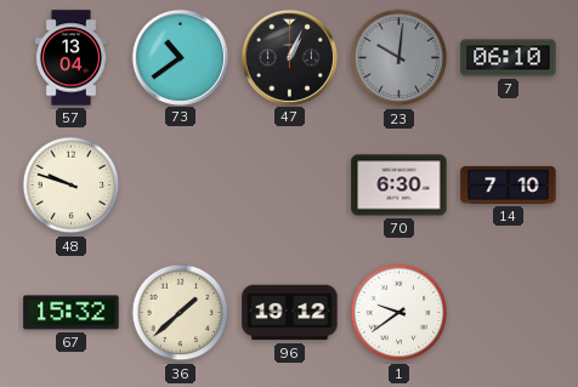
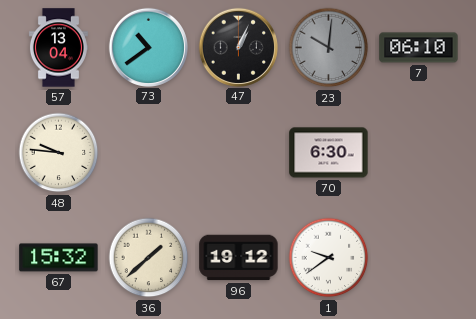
48: 9:48 -> 9:46 (59, 153)
14: 7:10 -> none (509, 184)
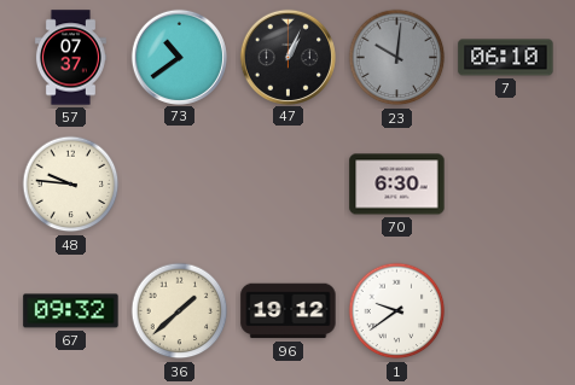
57: 13:04 -> 07:37 (70, 58)
67: 15:32 -> 09:32 (71, 311)
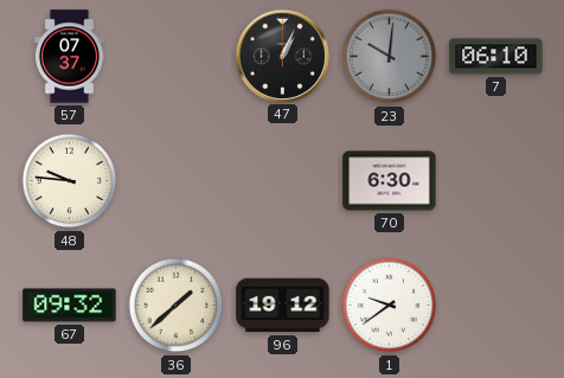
73: 10:39 -> none (179, 57)
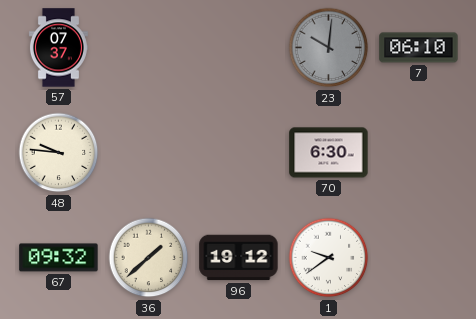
47: 1:04 -> none (282, 56)
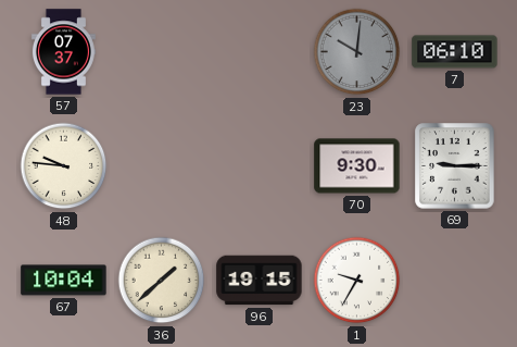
70: 6:30 -> 9:30 (357, 166)
69: none -> 9:15 (455, 166)
67: 09:32 -> 10:04 (64, 281)
96: 19:12 -> 19:15 (260, 281)
1: 9:39 -> 9:35 (357, 281)
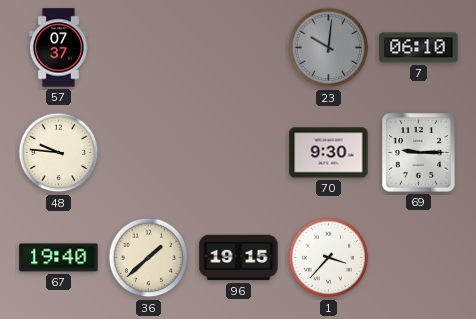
67: 10:04 -> 19:40 (59, 258)
1: 9:35 -> 3:37 (329, 258)
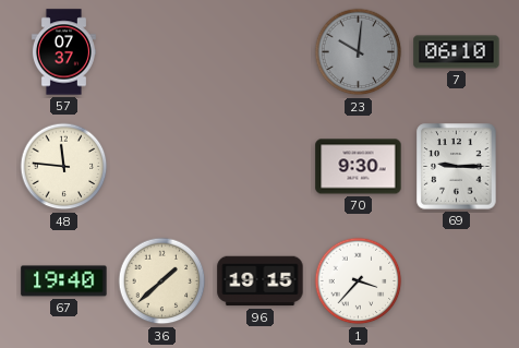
48: 9:46 -> 11:46 (64, 167)
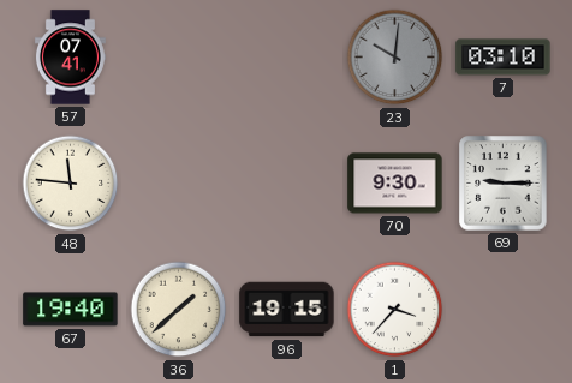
57: 07:37 -> 07:41 (70, 58)
7: 06:10 -> 03:10 (504, 58)
